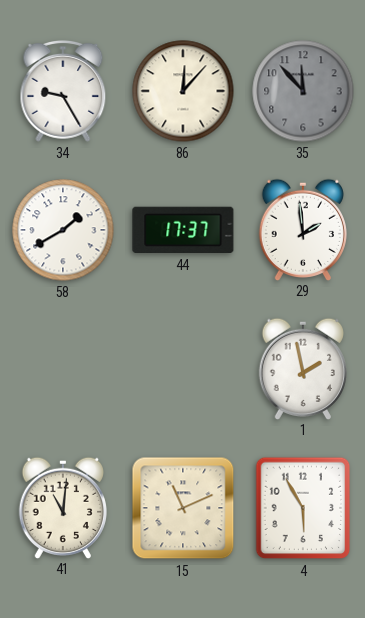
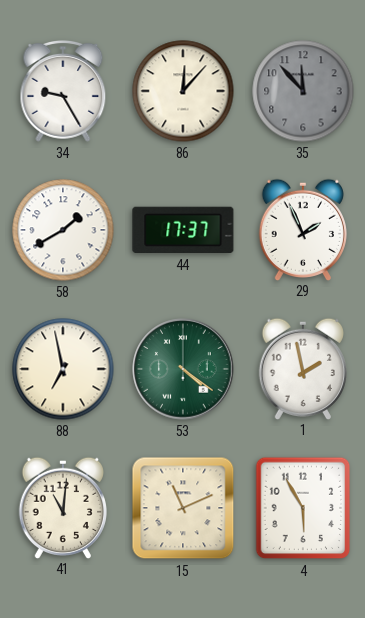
29: 1:59 -> 1:56 (302, 229)
88: none -> 6:58 (63, 369)
53: none -> 4:21 (183, 369)
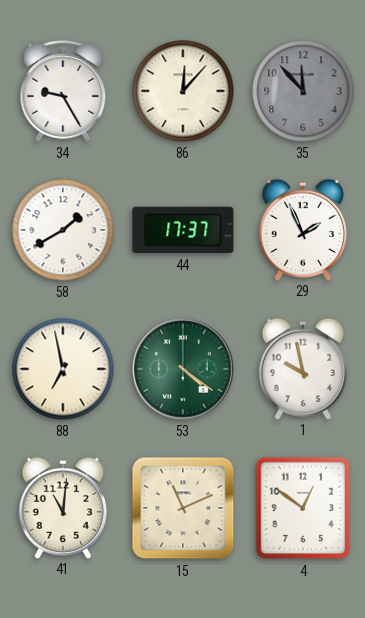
1: 1:58 -> 9:58 (302, 368)
4: 5:55 -> 12:51 (303, 508)
